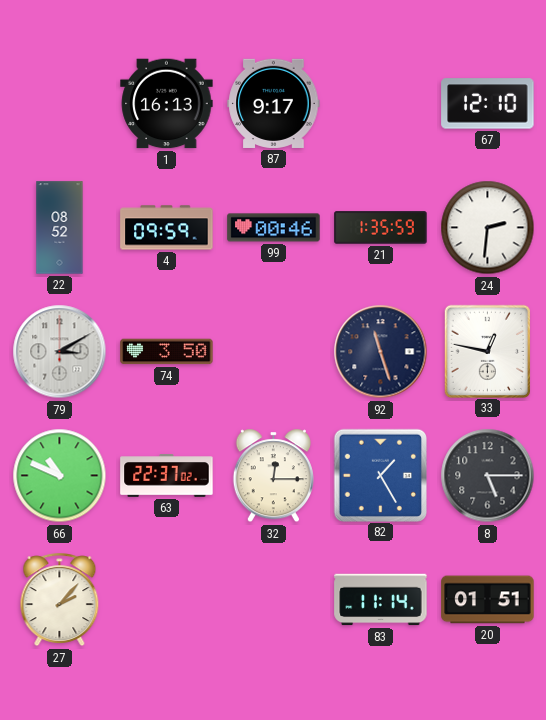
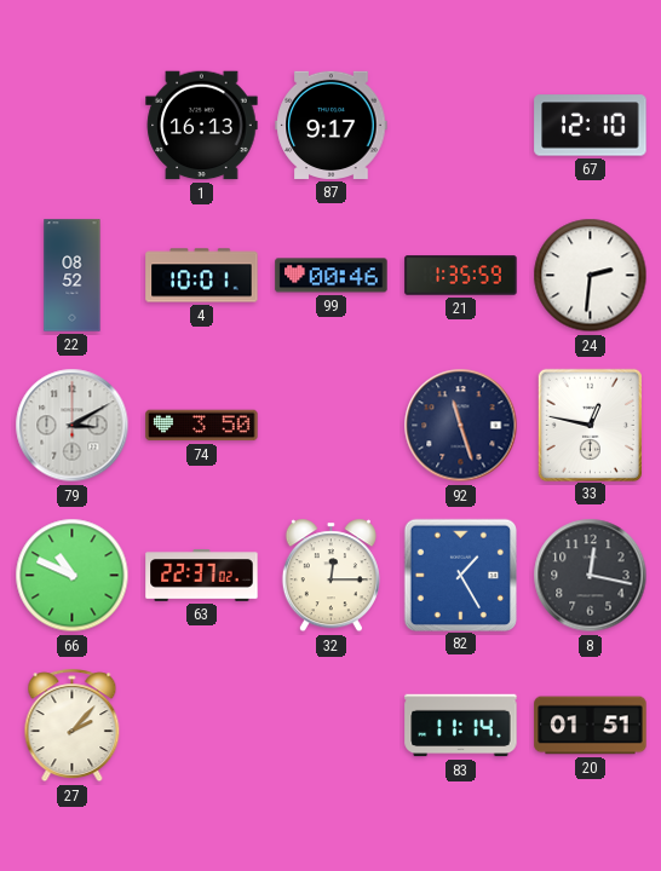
4: 09:59 -> 10:01 (202, 276)
8: 5:15 -> 12:17 (591, 576)
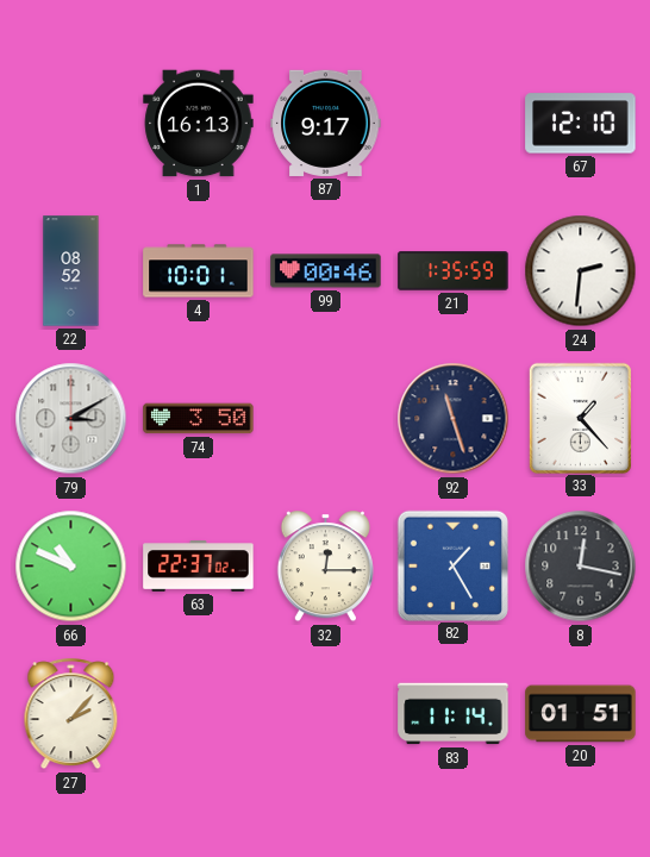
33: 12:47 -> 1:23 (580, 418)
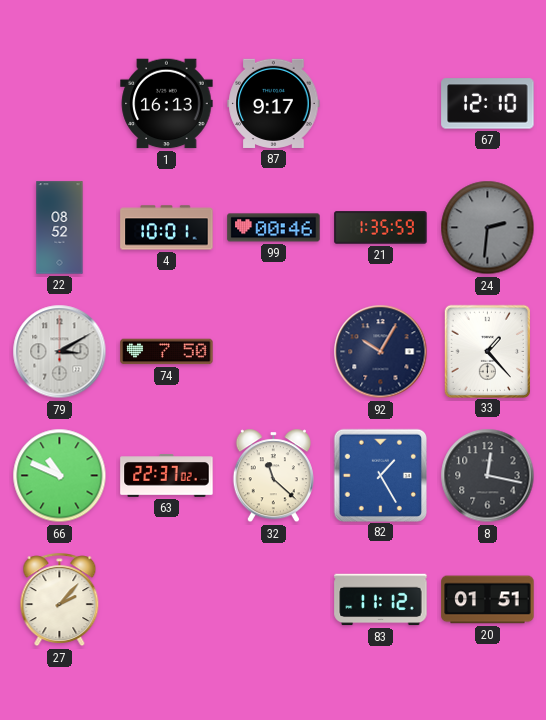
24 dial: white -> grey (488, 228)
74: 3:50 -> 7:50 (167, 352)
92: 11:27 -> 10:05 (381, 352)
32: 12:15 -> 11:22 (273, 476)
83: 11:14 -> 11:12 (381, 600)
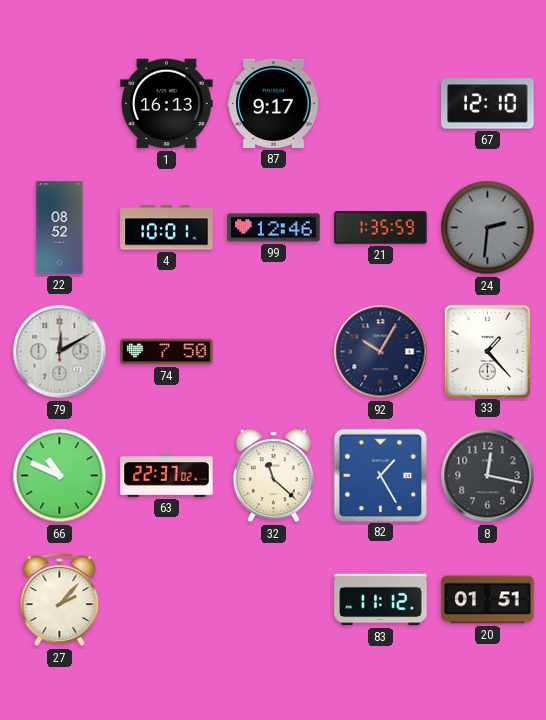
99: 00:46 -> 12:46 (274, 228)
79: 3:10 -> 12:10 (60, 352)
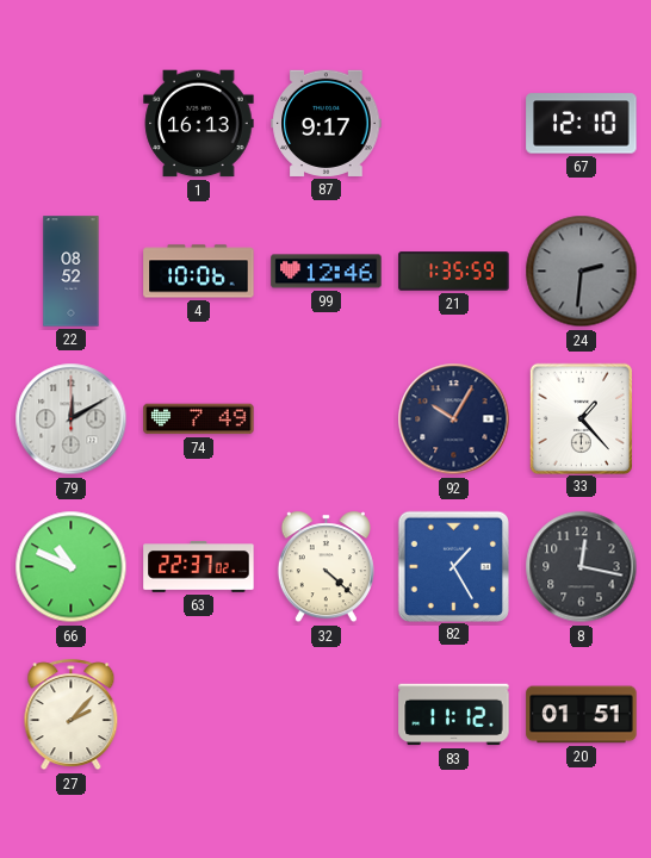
4: 10:01 -> 10:06 (199, 272)
74: 7:50 -> 7:49 (199, 419)
32: 11:22 -> 4:22 (325, 567)
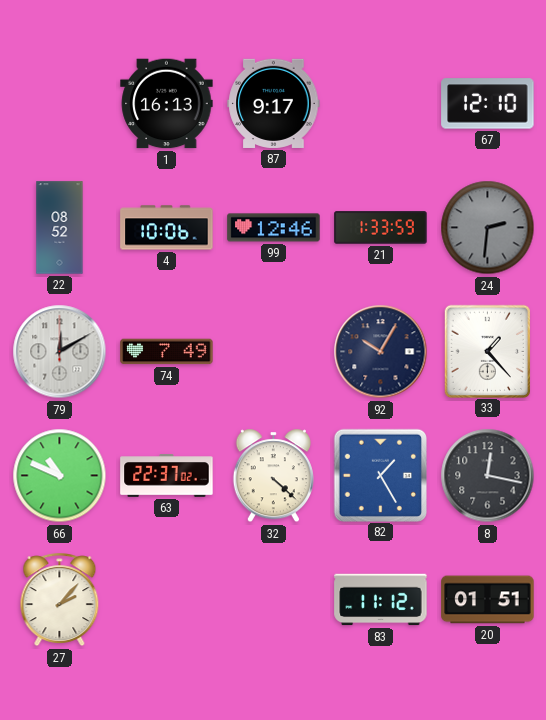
21: 1:35 -> 1:33 (381, 228)
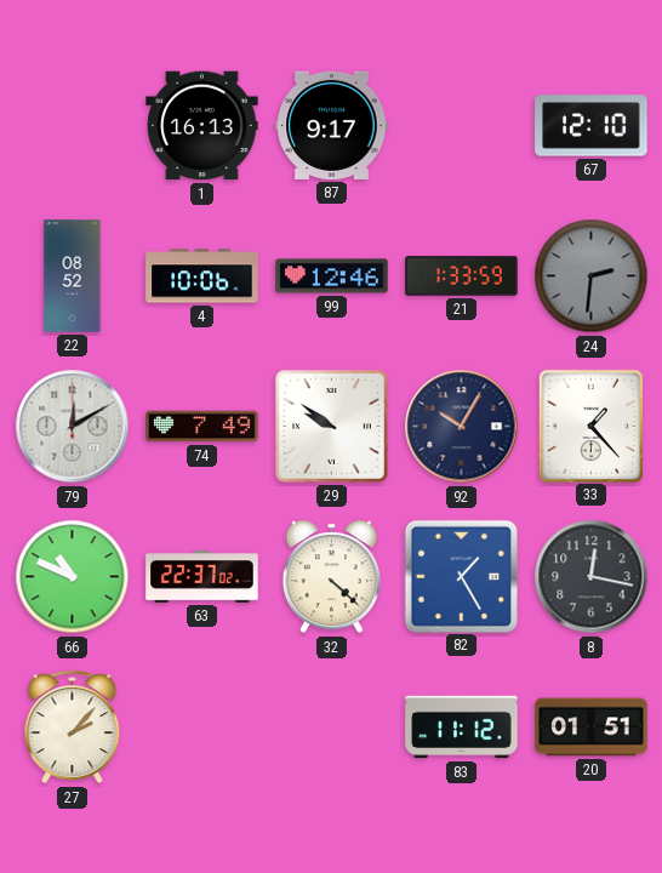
29: none -> 9:51 (332, 427)
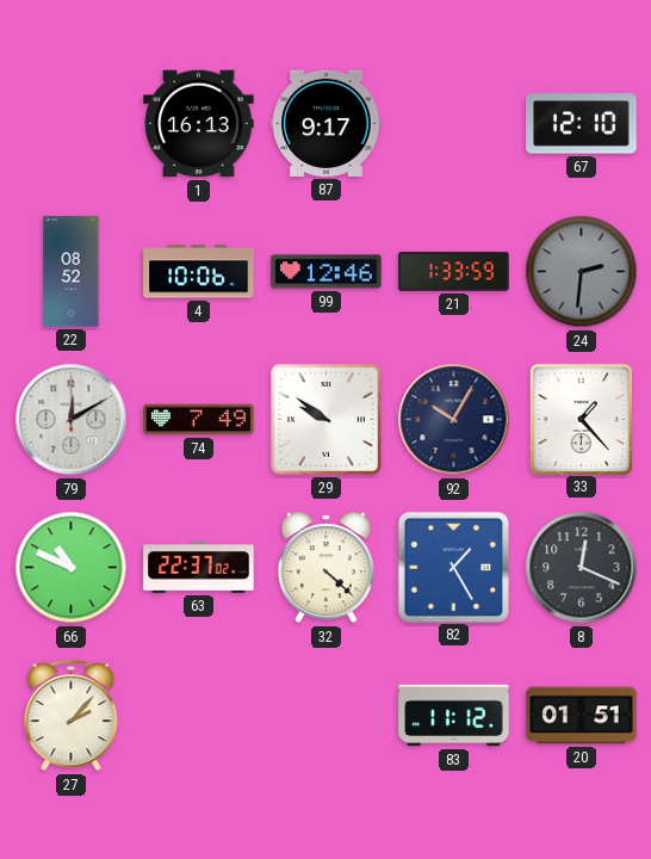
8: 12:17 -> 12:19 (582, 568)
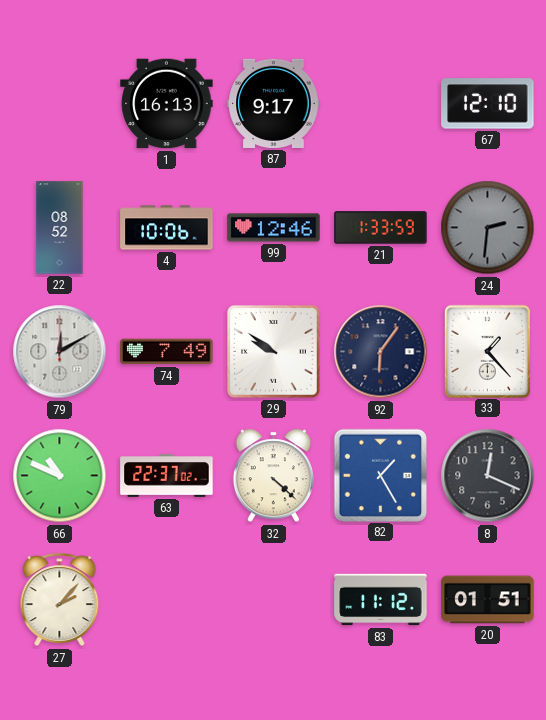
92: 10:05 -> 6:06 (381, 352)
